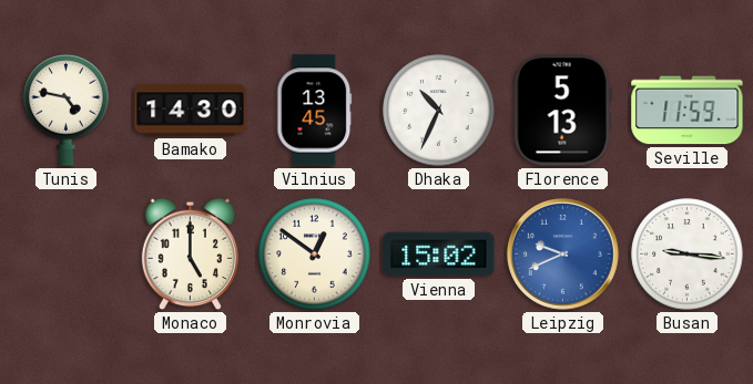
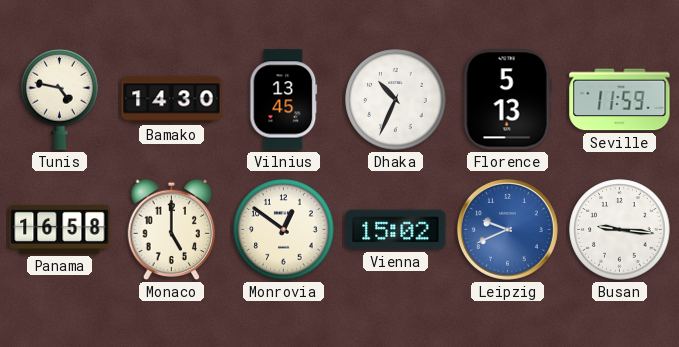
Panama: none -> 16:58 (60, 229)
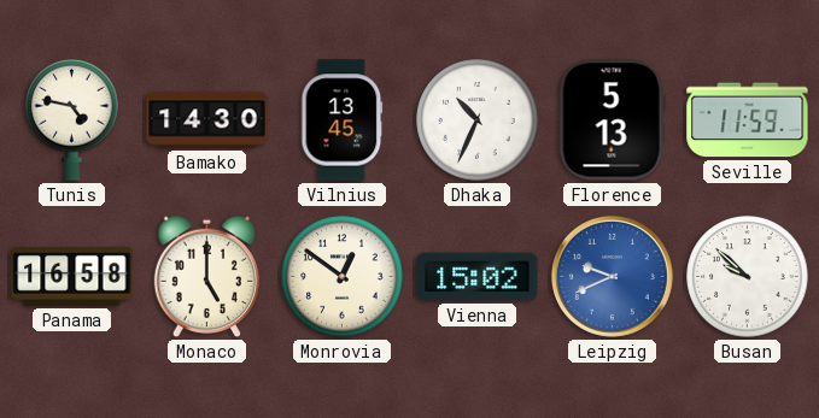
Busan: 9:16 -> 9:52 (748, 277)
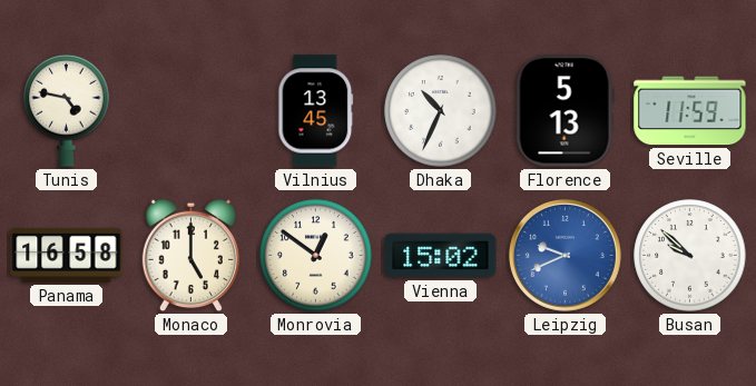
Bamako: 14:30 -> none (207, 120)
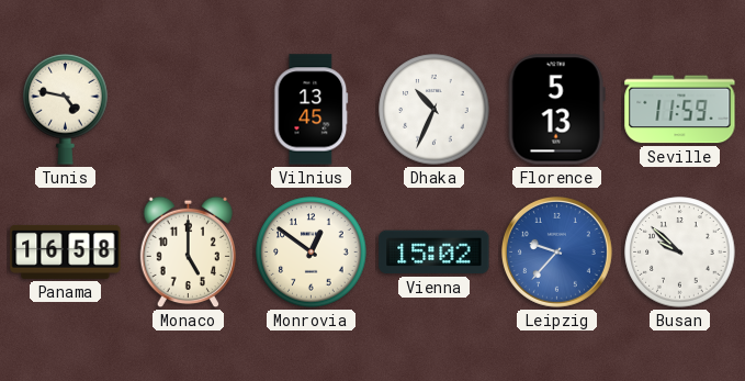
Leipzig: 9:41 -> 9:37 (556, 251)
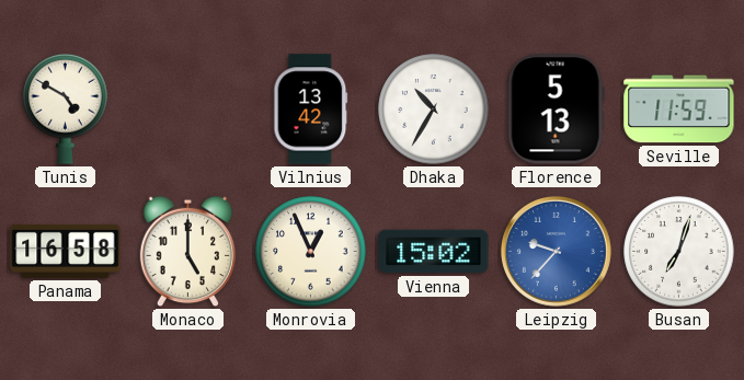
Tunis: 4:47 -> 4:50 (66, 108)
Vilnius: 13:45 -> 13:42 (311, 110)
Dhaka: 10:34 -> 10:35 (434, 110)
Monrovia: 12:51 -> 12:56 (311, 252)
Busan: 9:52 -> 7:03 (679, 252)
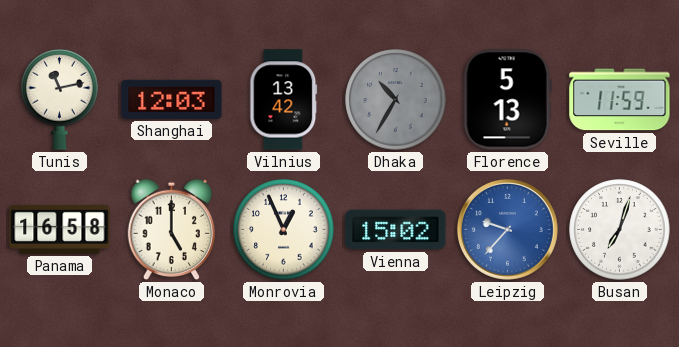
Tunis: 4:50 -> 11:13 (60, 99)
Shanghai: none -> 12:03 (172, 99)
Dhaka dial: white -> grey (396, 100)
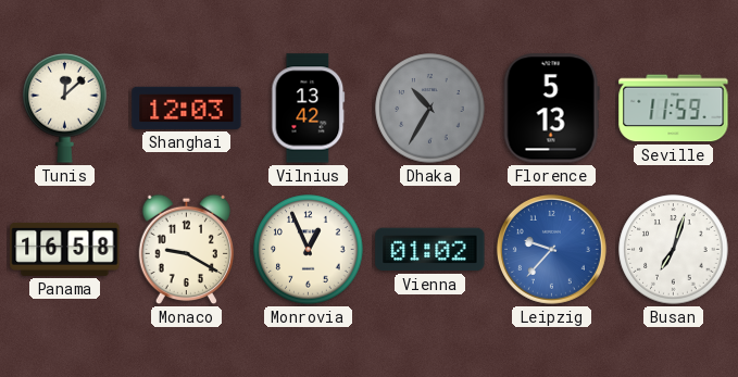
Tunis: 11:13 -> 12:08 (65, 108)
Monaco: 5:00 -> 9:20 (186, 250)
Vienna: 15:02 -> 01:02 (430, 250)
